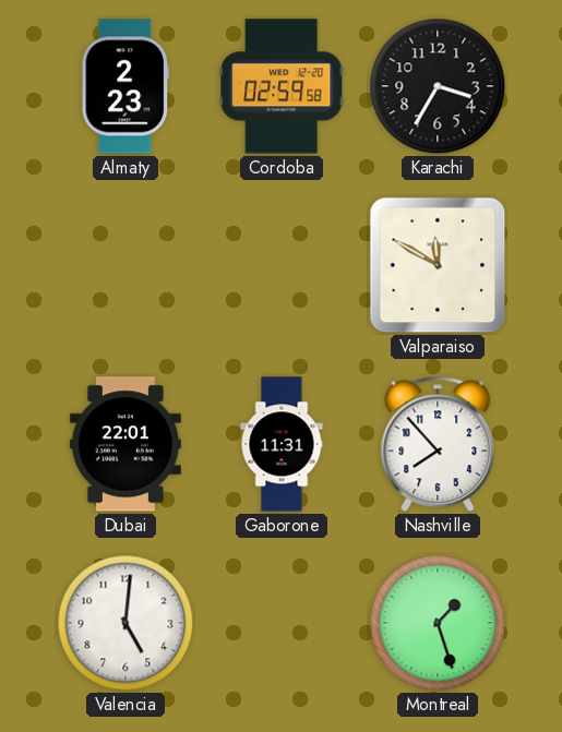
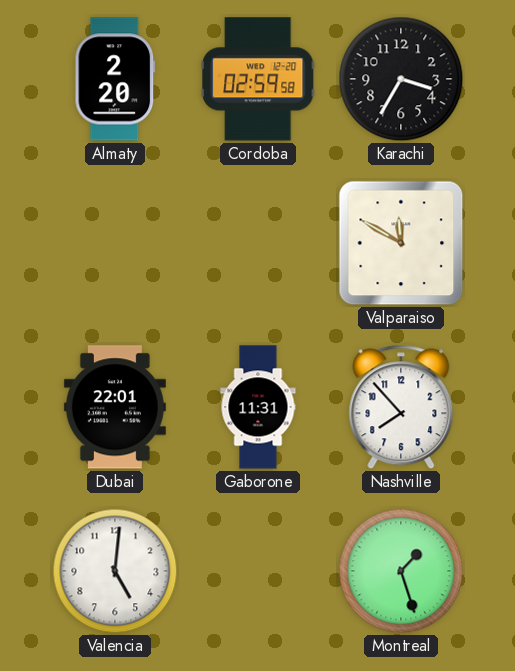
Almaty: 2:23 -> 2:20 (115, 79)
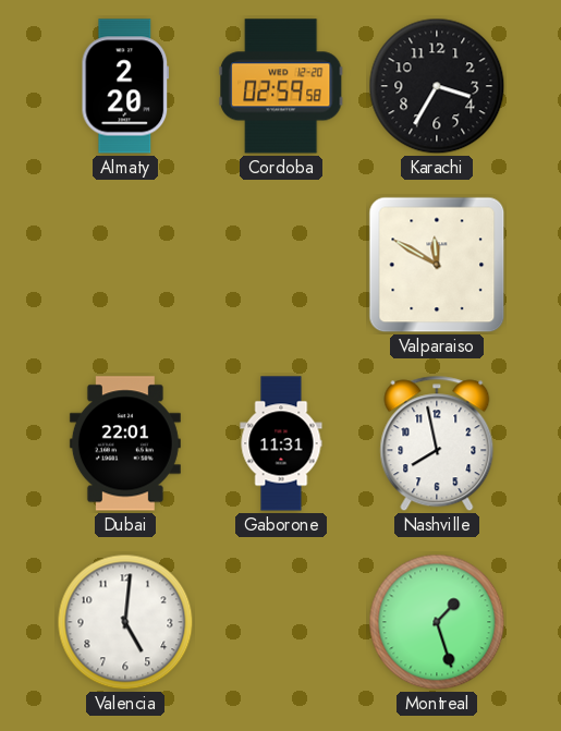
Nashville: 7:53 -> 7:58 (437, 443)
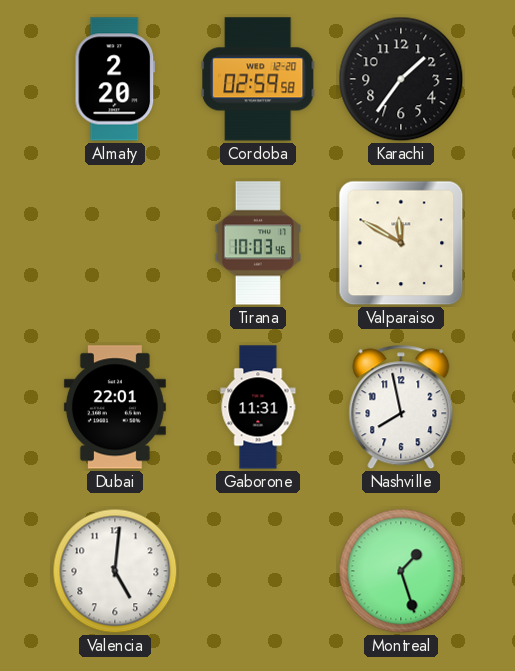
Karachi: 3:35 -> 1:36 (401, 79)
Tirana: none -> 10:03 (257, 243)
